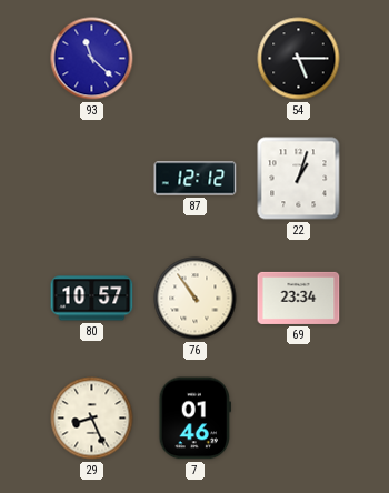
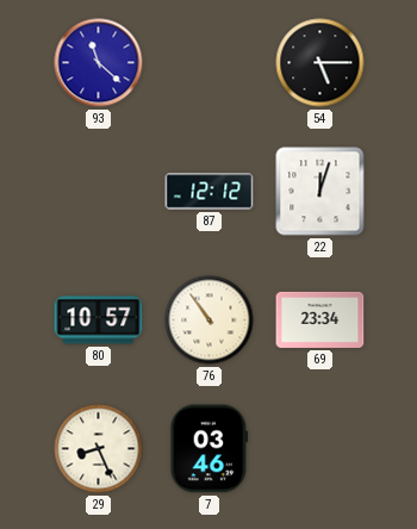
22: 1:03 -> 12:03 (320, 192)
7: 01:46 -> 03:46 (208, 449)
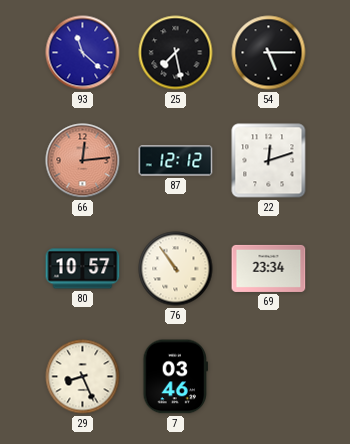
25: none -> 7:28 (176, 53)
66: none -> 12:14 (83, 161)
22: 12:03 -> 12:12 (269, 161)
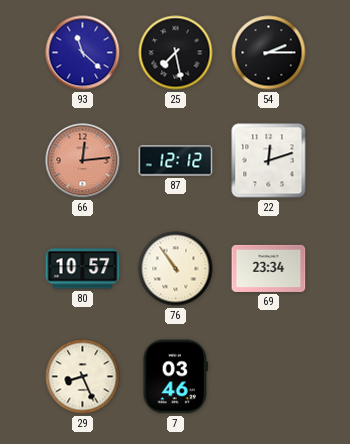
54: 5:15 -> 2:15 (269, 53)
